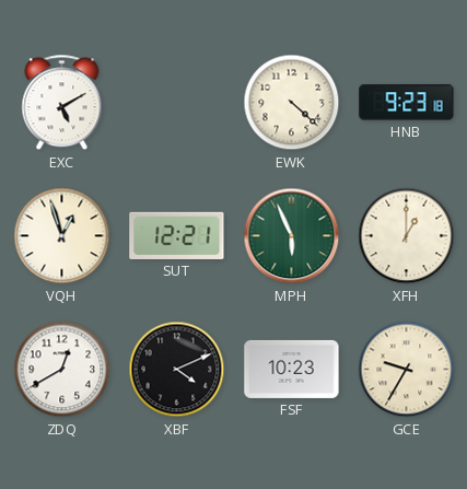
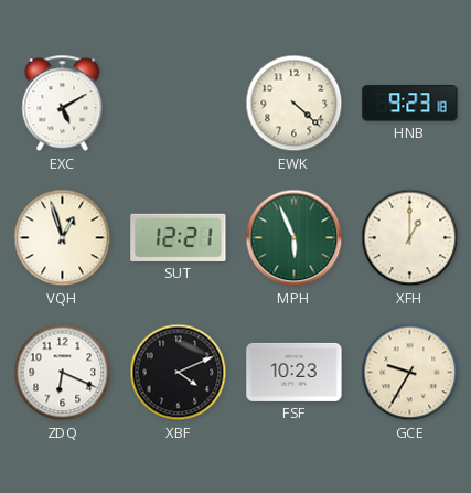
ZDQ: 12:40 -> 6:19 (63, 373)
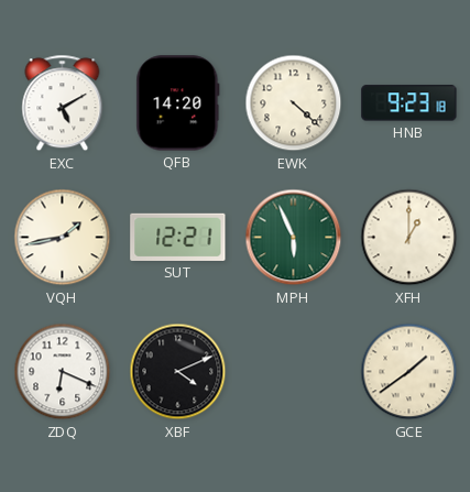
QFB: none -> 14:20 (178, 103)
VQH: 12:57 -> 1:43 (63, 238)
FSF: 10:23 -> none (295, 372)
GCE: 9:35 -> 1:39 (409, 372)
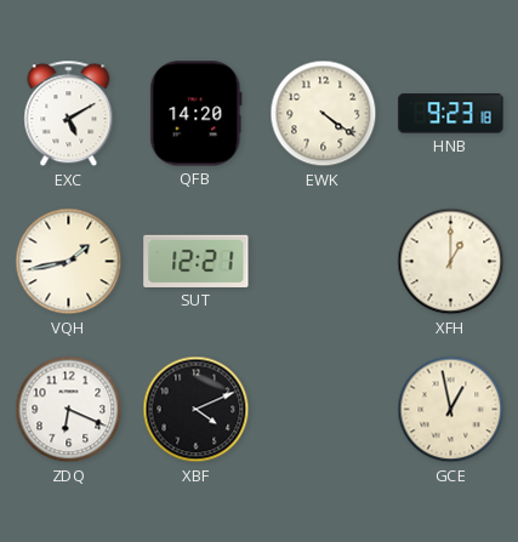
EWK: 4:22 -> 4:21 (324, 114)
MPH: 5:56 -> none (294, 238)
GCE: 1:39 -> 12:58 (451, 410)
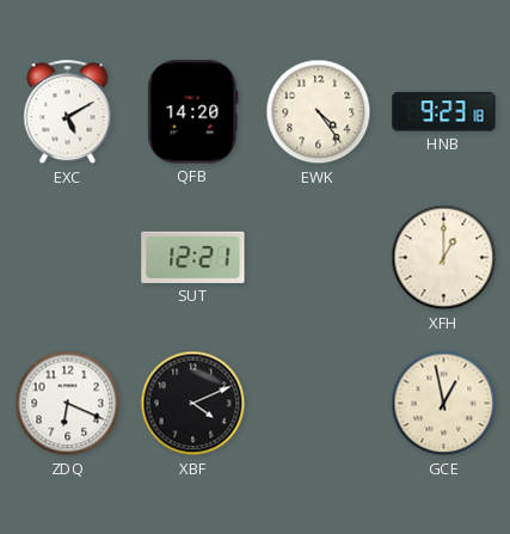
EWK: 4:21 -> 4:24 (319, 112)
VQH: 1:43 -> none (69, 262)
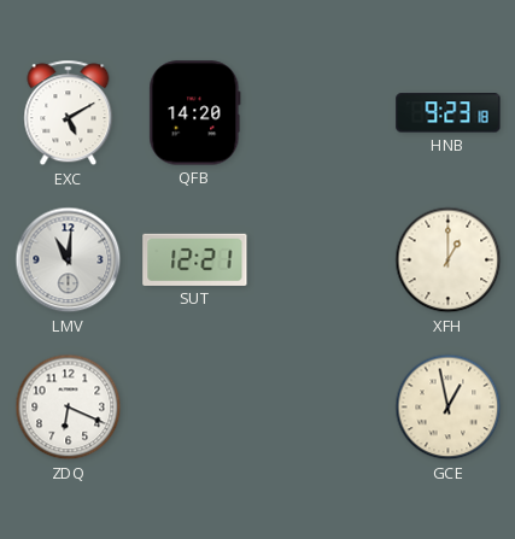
EWK: 4:24 -> none (319, 112)
LMV: none -> 11:01 (69, 260)
XBF: 4:11 -> none (193, 404)
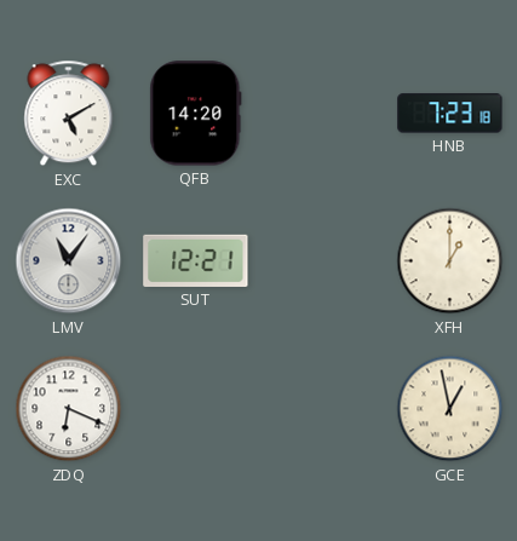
HNB: 9:23 -> 7:23 (450, 114)
LMV: 11:01 -> 11:06 (69, 261)
